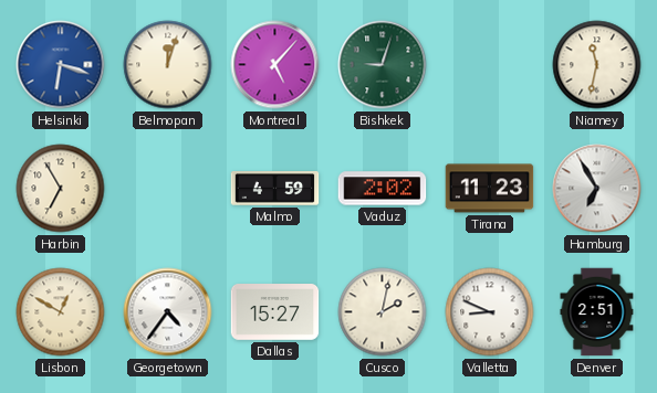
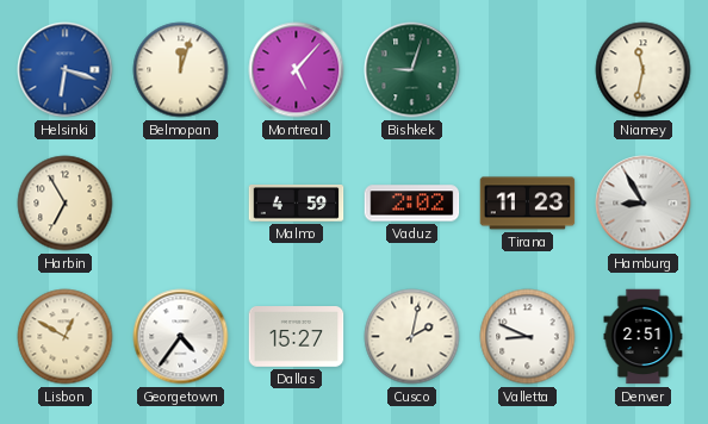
Hamburg: 6:55 -> 8:55 (644, 204)
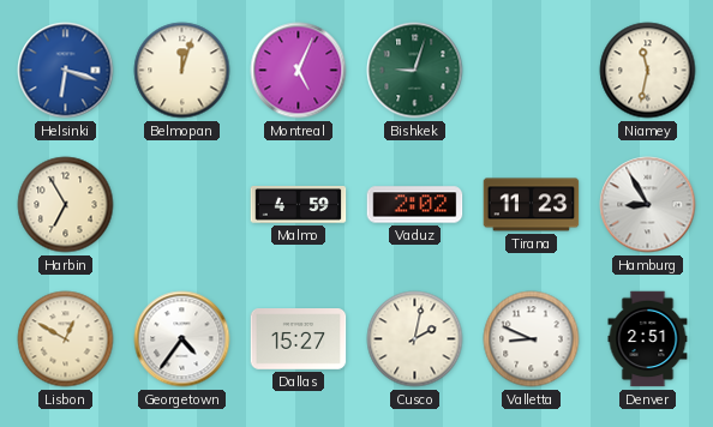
Montreal: 5:07 -> 5:04 (299, 71)
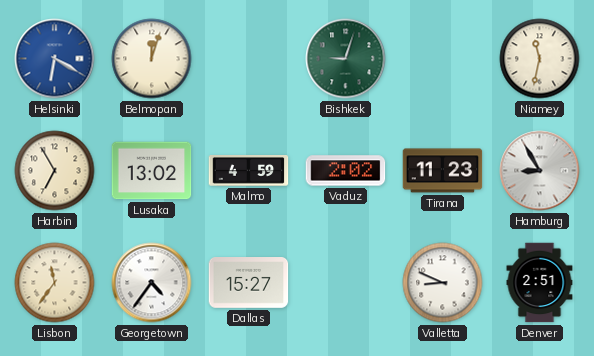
Helsinki: 6:18 -> 6:20 (55, 59)
Montreal: 5:04 -> none (299, 71)
Lusaka: none -> 13:02 (152, 171)
Lisbon: 12:50 -> 11:36 (55, 283)
Cusco: 2:02 -> none (415, 339)
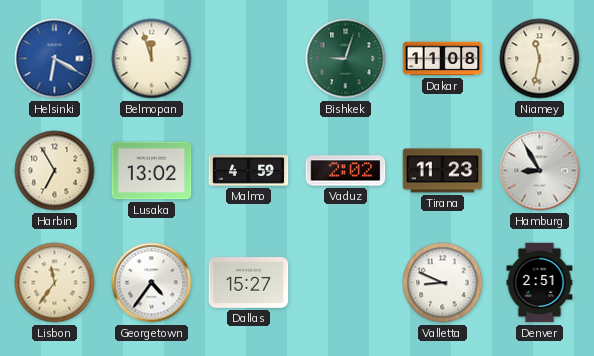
Belmopan: 12:03 -> 11:57 (152, 59)
Dakar: none -> 11:08 (443, 59)
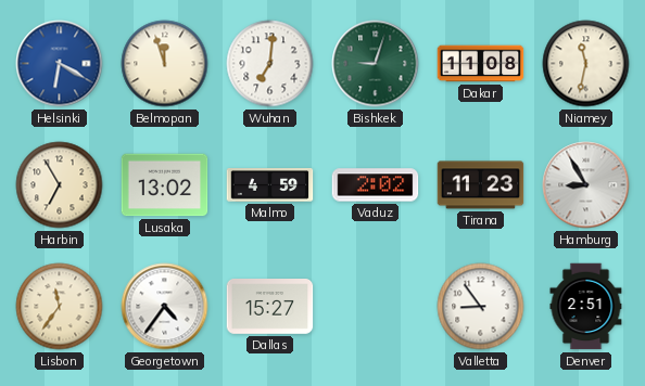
Wuhan: none -> 7:01 (270, 64)
Valletta: 8:49 -> 8:54 (481, 307)
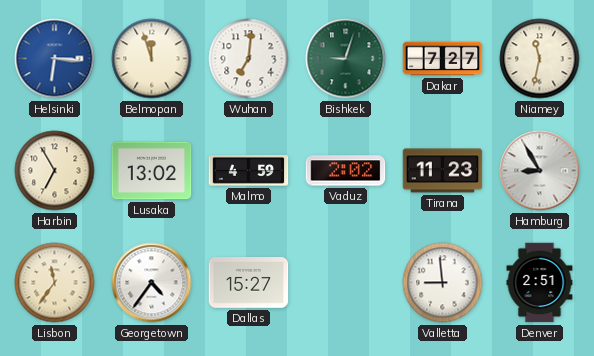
Helsinki: 6:20 -> 6:16 (55, 59)
Dakar: 11:08 -> 7:27 (443, 59)
Valletta: 8:54 -> 8:59 (443, 283)
